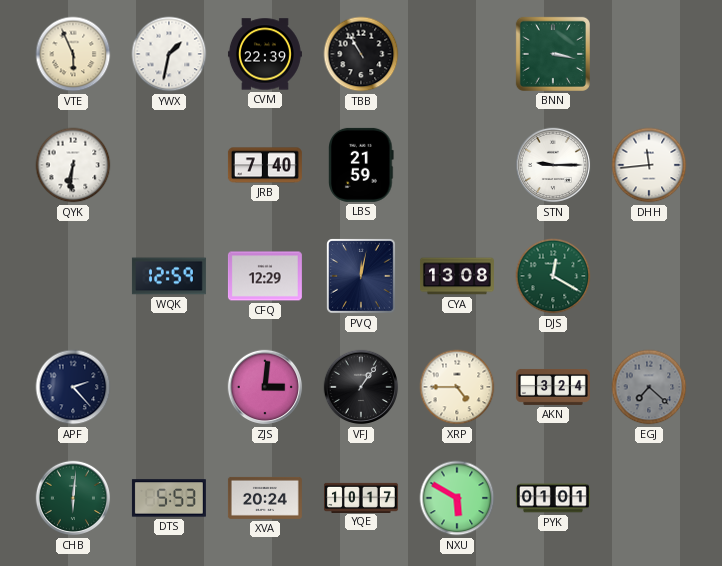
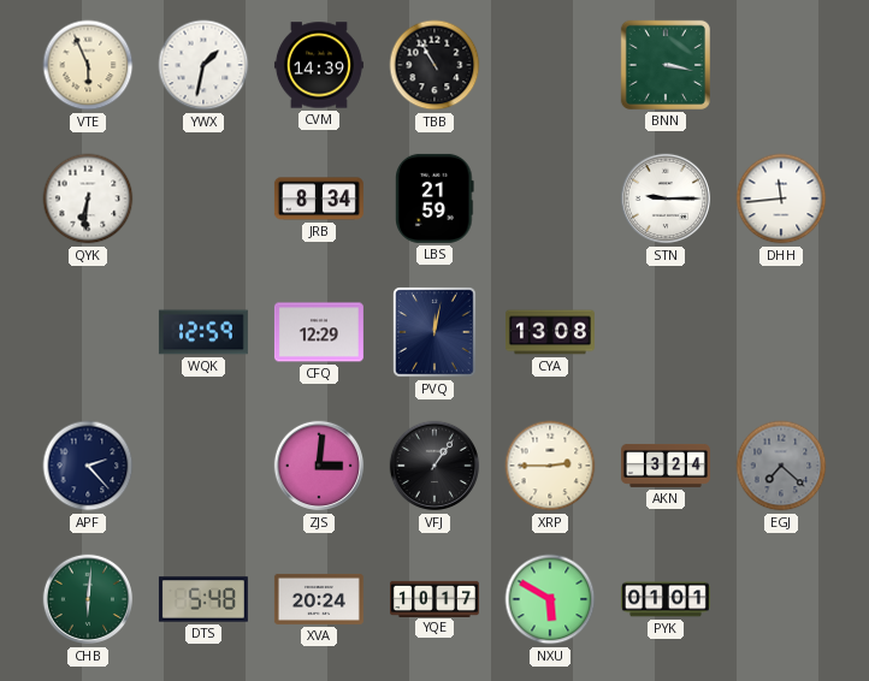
CVM: 22:39 -> 14:39 (319, 65)
JRB: 7:40 -> 8:34 (319, 199)
DJS: 12:20 -> none (553, 276)
XRP: 4:45 -> 2:45 (550, 466)
DTS: 5:53 -> 5:48 (203, 599)
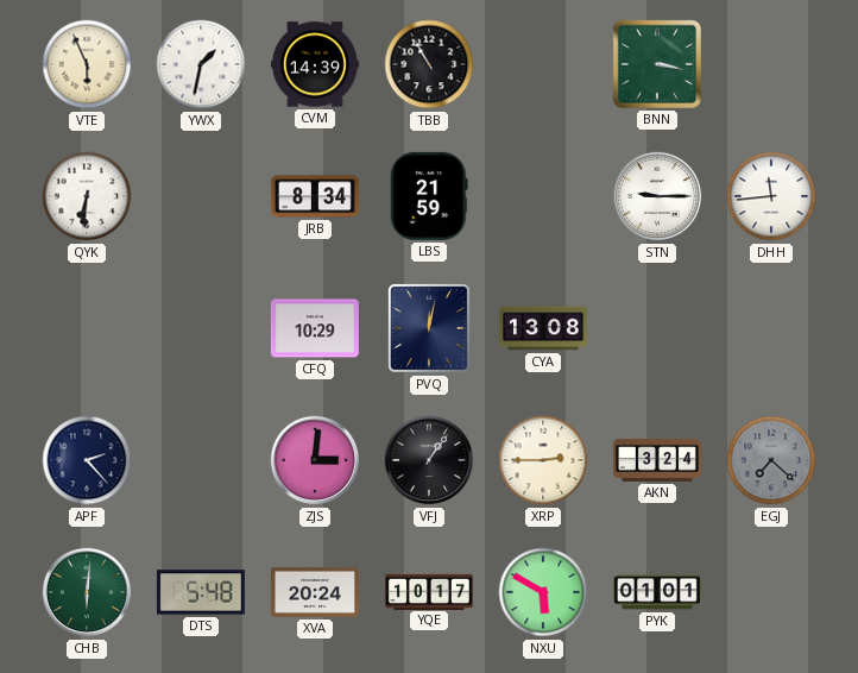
WQK: 12:59 -> none (203, 332)
CFQ: 12:29 -> 10:29 (315, 328)
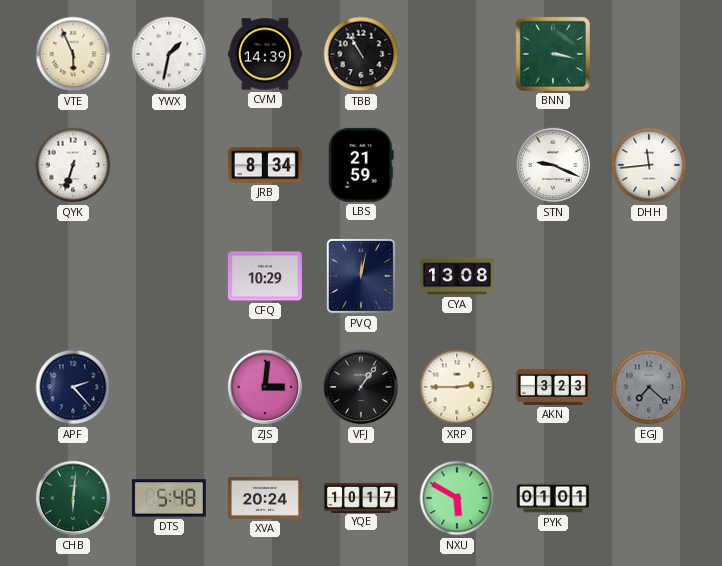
QYK: 6:31 -> 6:33 (73, 165)
STN: 9:15 -> 9:19 (553, 165)
AKN: 3:24 -> 3:23 (553, 387)
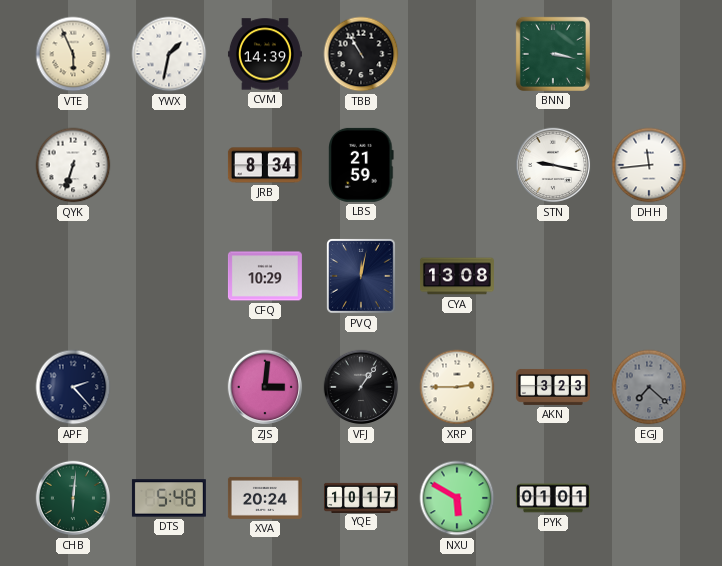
STN: 9:19 -> 9:17 (553, 165)
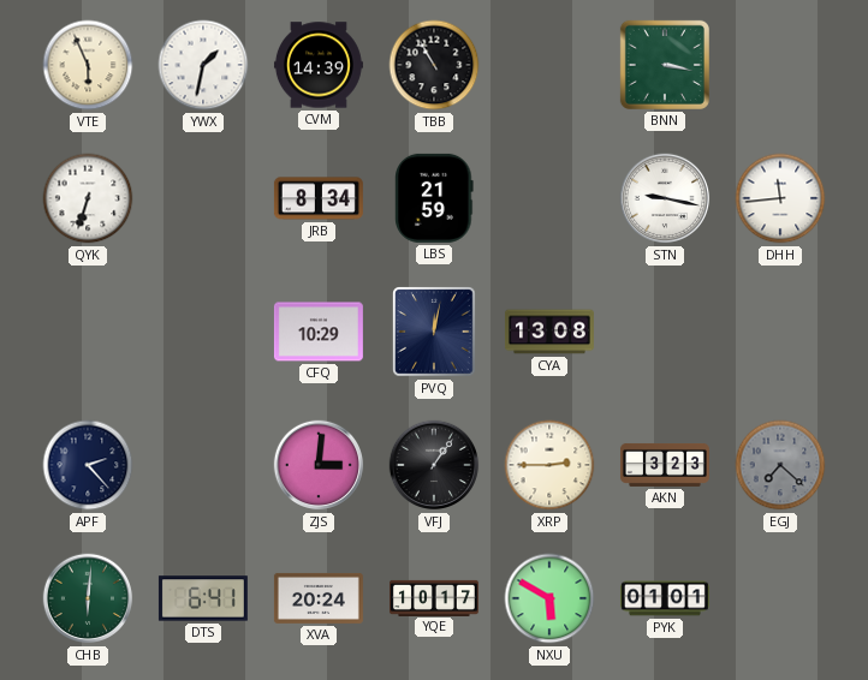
DTS: 5:48 -> 6:41 (203, 598)
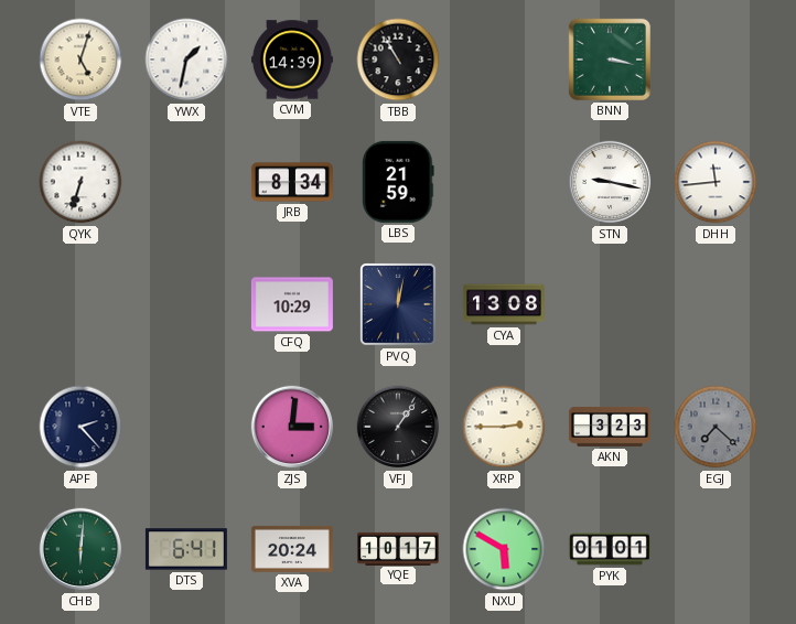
VTE: 5:56 -> 5:03 (80, 60)
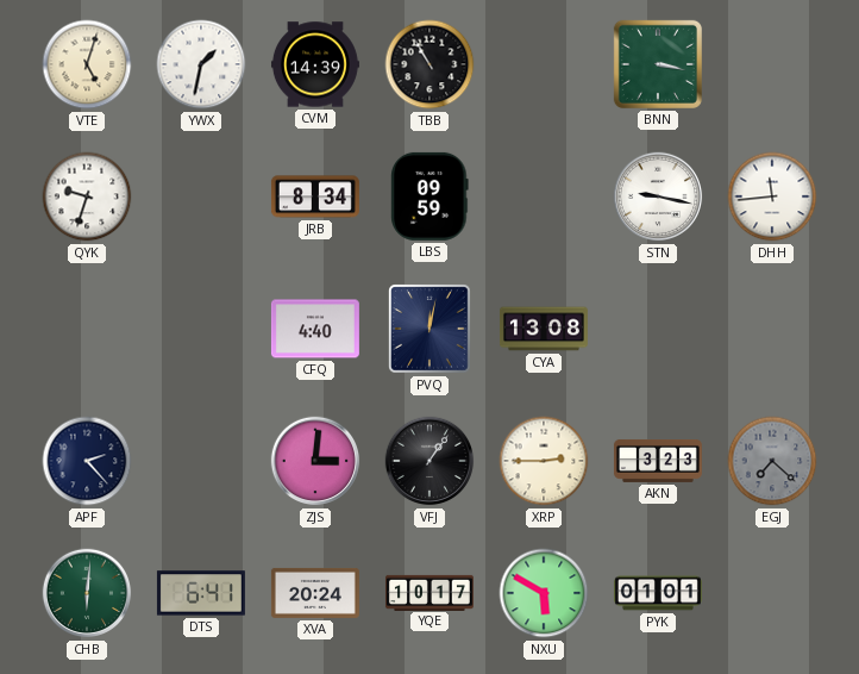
QYK: 6:33 -> 9:33 (87, 196)
LBS: 21:59 -> 09:59 (429, 196)
CFQ: 10:29 -> 4:40 (315, 329)
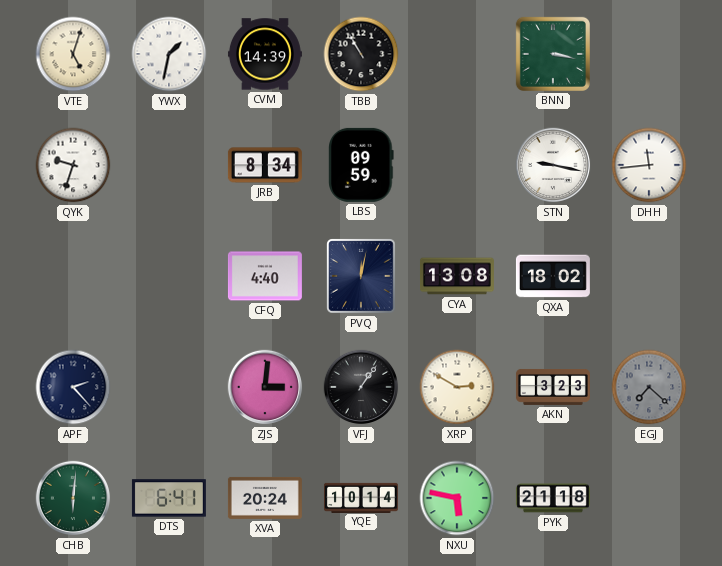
QXA: none -> 18:02 (553, 276)
XRP: 2:45 -> 2:50 (457, 387)
YQE: 10:17 -> 10:14 (361, 497)
NXU: 5:50 -> 5:47 (457, 498)
PYK: 01:01 -> 21:18 (553, 498)
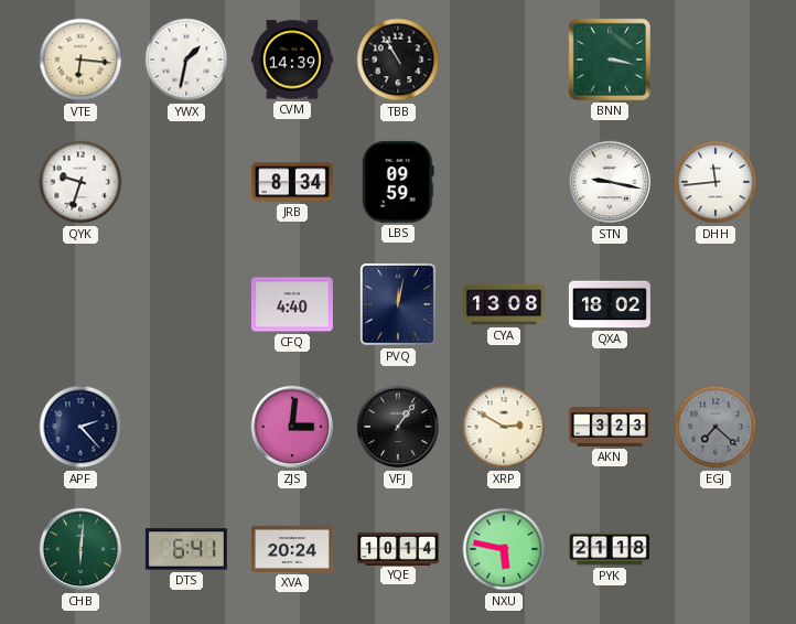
VTE: 5:03 -> 6:16 (80, 60)
